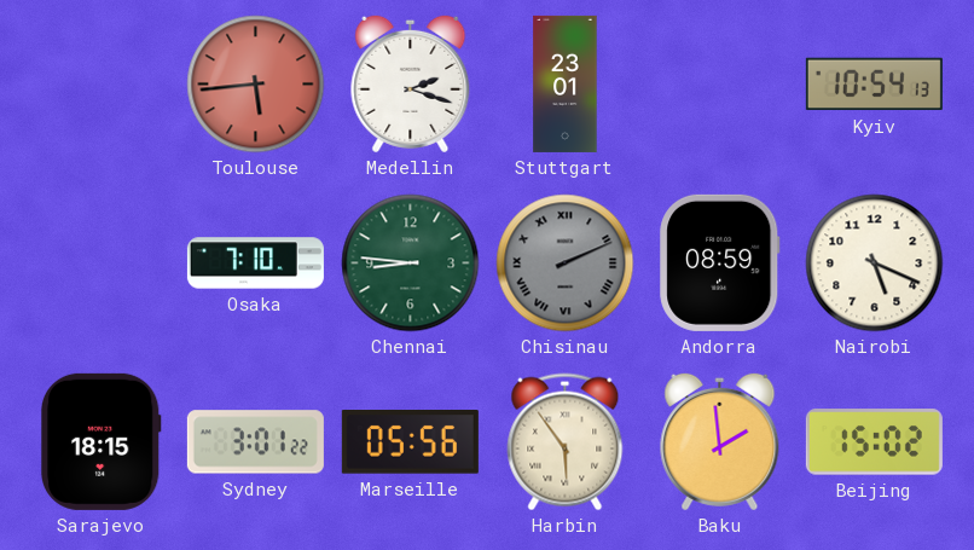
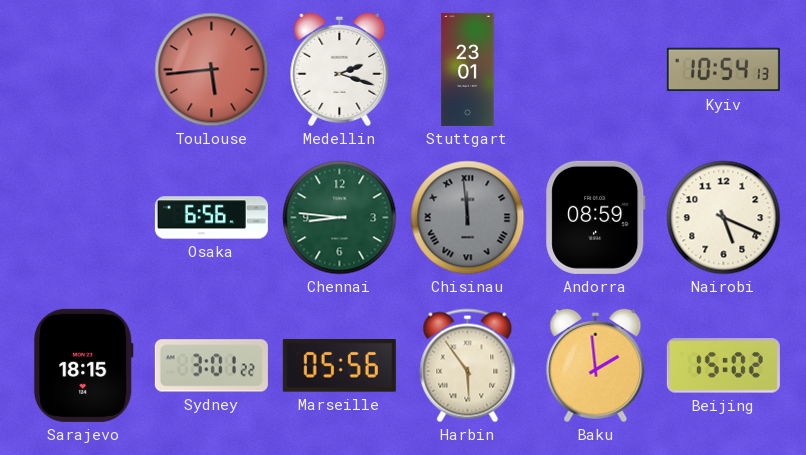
Osaka: 7:10 -> 6:56 (211, 218)
Chisinau: 2:11 -> 11:59 (468, 218)
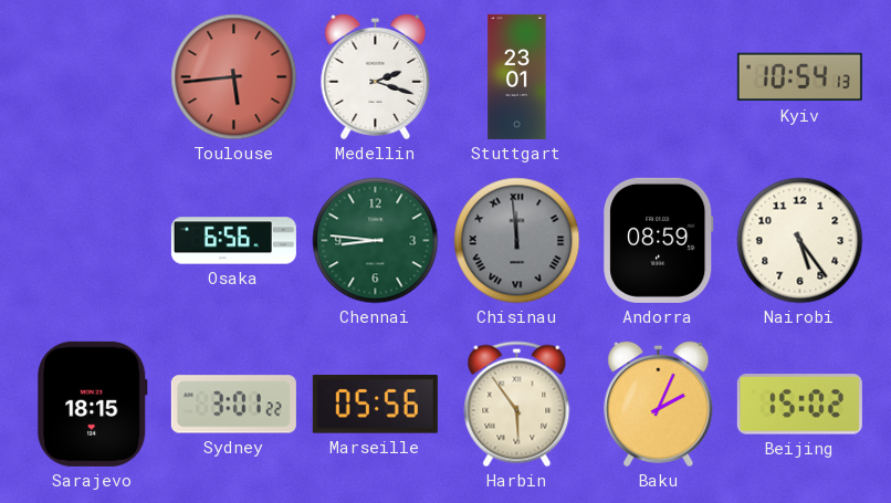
Nairobi: 5:19 -> 5:24 (800, 241)
Baku: 1:59 -> 2:04 (659, 404)
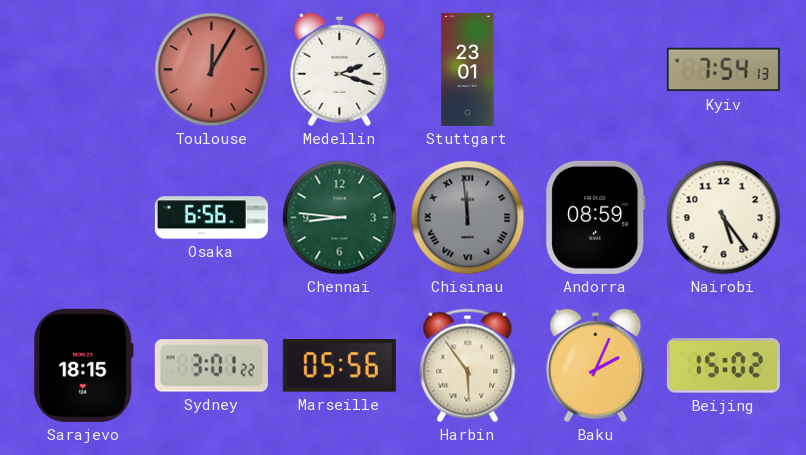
Toulouse: 5:44 -> 12:05 (212, 70)
Kyiv: 10:54 -> 7:54 (723, 70)
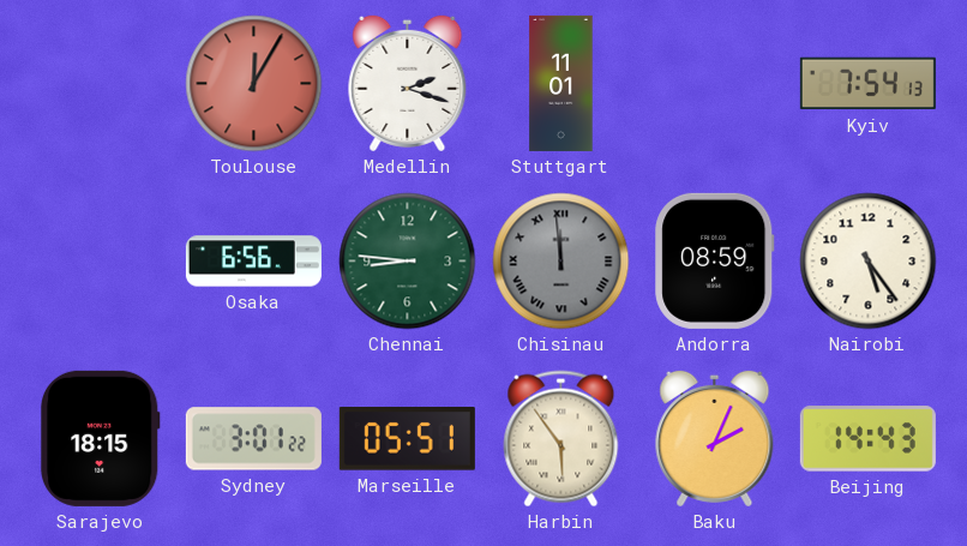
Stuttgart: 23:01 -> 11:01 (561, 83)
Marseille: 05:56 -> 05:51 (407, 439)
Beijing: 15:02 -> 14:43 (867, 439)
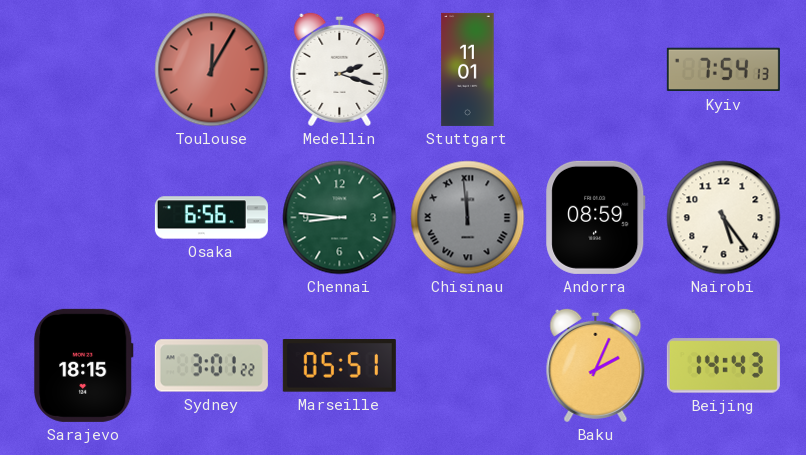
Harbin: 5:54 -> none (561, 439)
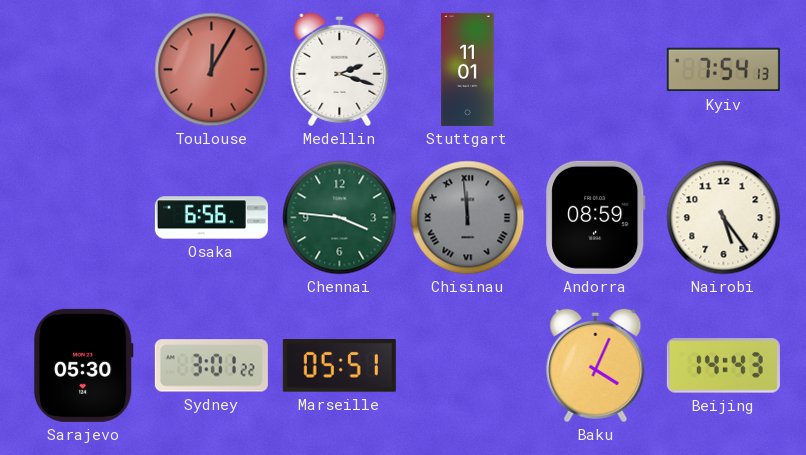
Chennai: 8:46 -> 3:46 (340, 218)
Sarajevo: 18:15 -> 05:30 (83, 365)
Baku: 2:04 -> 4:04 (596, 365)
